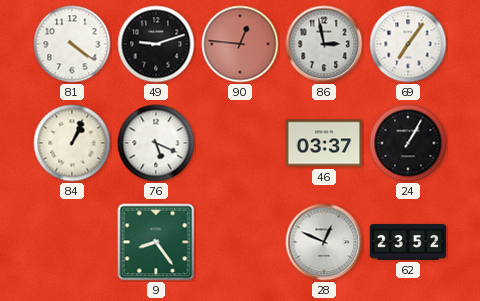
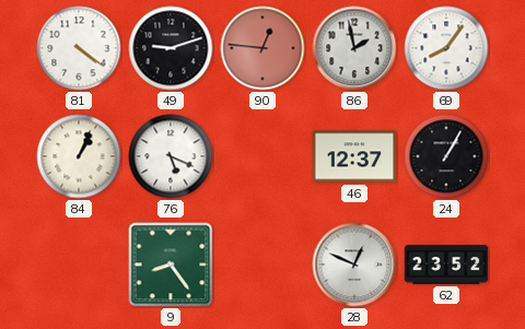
86: 2:58 -> 1:58 (354, 48)
69: 7:06 -> 8:06 (446, 48)
46: 03:37 -> 12:37 (354, 156)
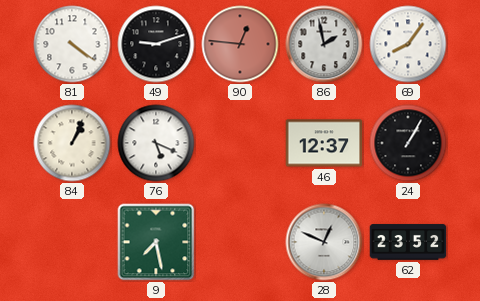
9: 8:24 -> 7:28 (156, 242)
